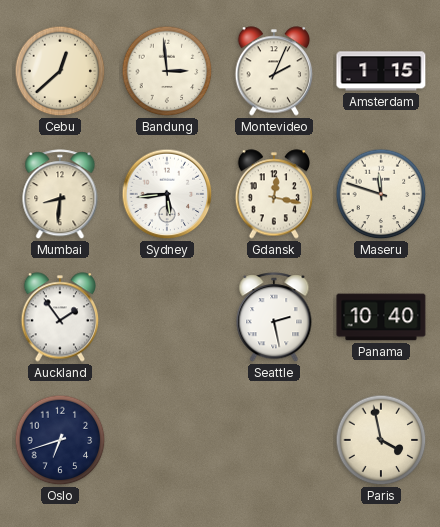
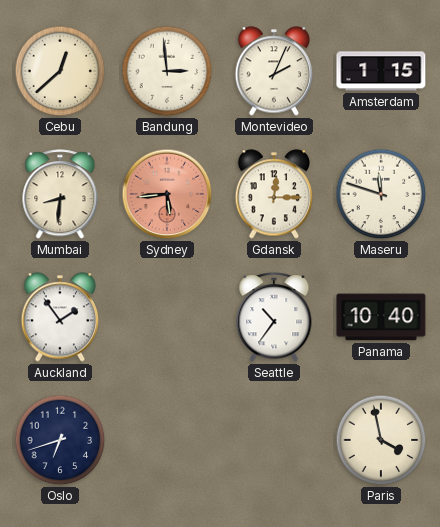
Sydney dial: white -> salmon (167, 194)
Gdansk: 12:17 -> 12:15 (274, 194)
Seattle: 2:28 -> 10:36 (274, 318)
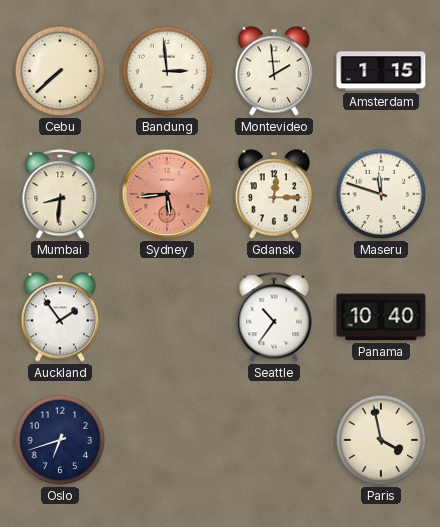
Cebu: 12:38 -> 7:38 (60, 71)
Montevideo: 2:04 -> 1:59 (274, 71)
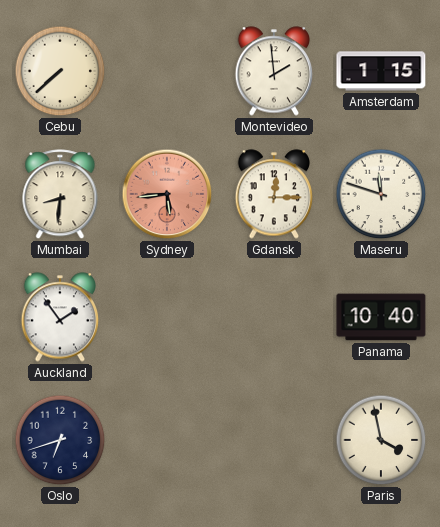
Bandung: 2:59 -> none (167, 71)
Seattle: 10:36 -> none (274, 318)
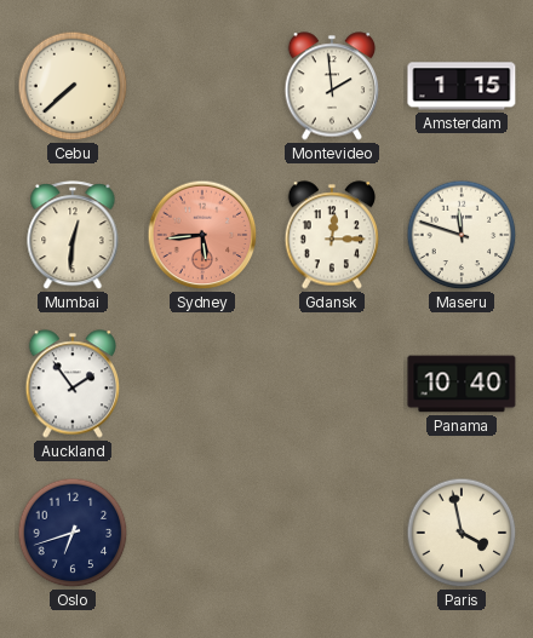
Mumbai: 8:31 -> 12:31 (73, 236)
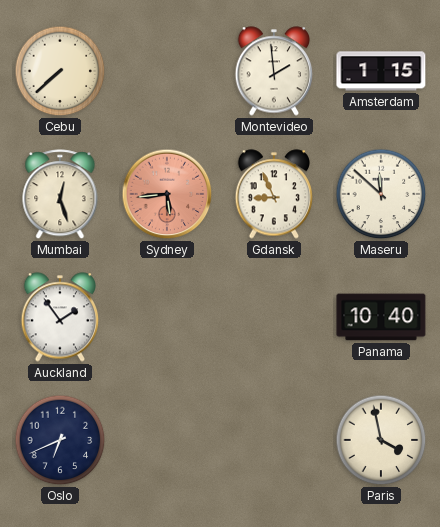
Mumbai: 12:31 -> 12:27 (60, 195)
Gdansk: 12:15 -> 8:56 (274, 194)
Maseru: 11:48 -> 11:52 (381, 194)
Oslo: 6:42 -> 6:41 (60, 440)
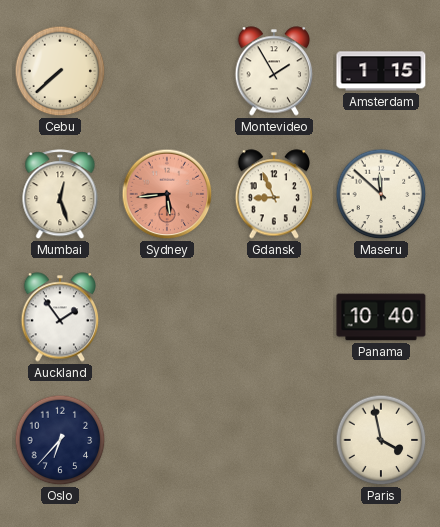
Montevideo: 1:59 -> 1:55 (274, 71)
Oslo: 6:41 -> 6:37 (60, 440)
